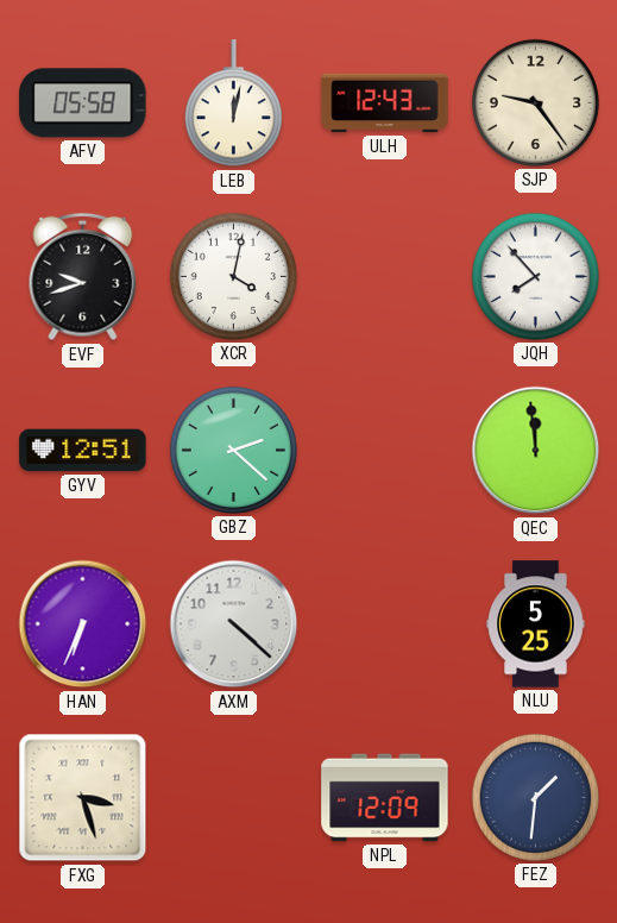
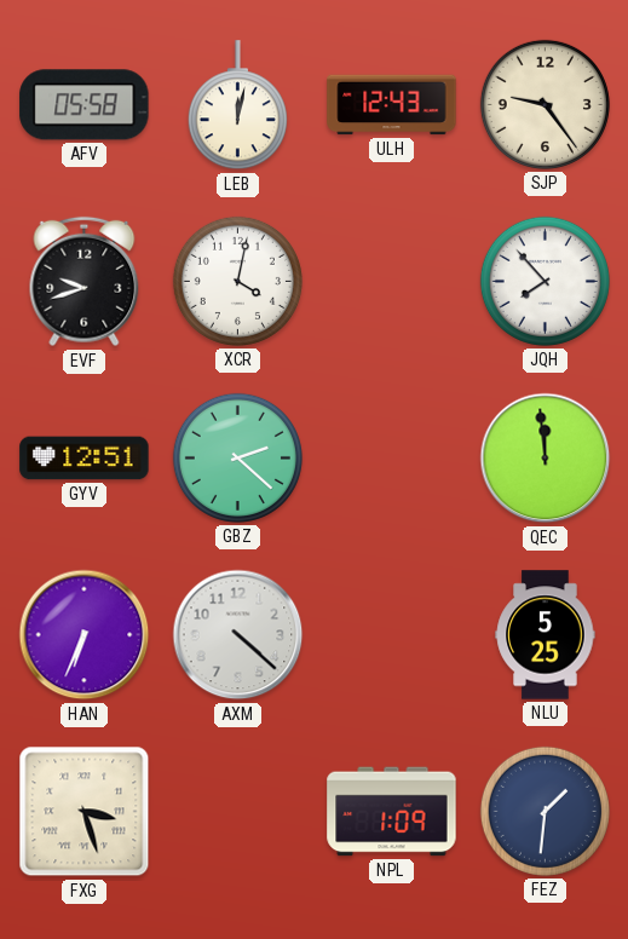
NPL: 12:09 -> 1:09 (392, 812)
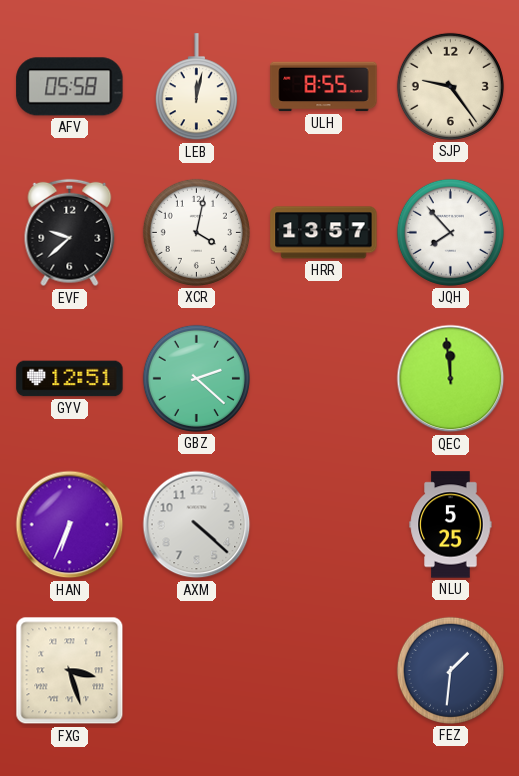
ULH: 12:43 -> 8:55 (324, 87)
EVF: 9:42 -> 9:38 (70, 233)
HRR: none -> 13:57 (324, 233)
NPL: 1:09 -> none (392, 812)
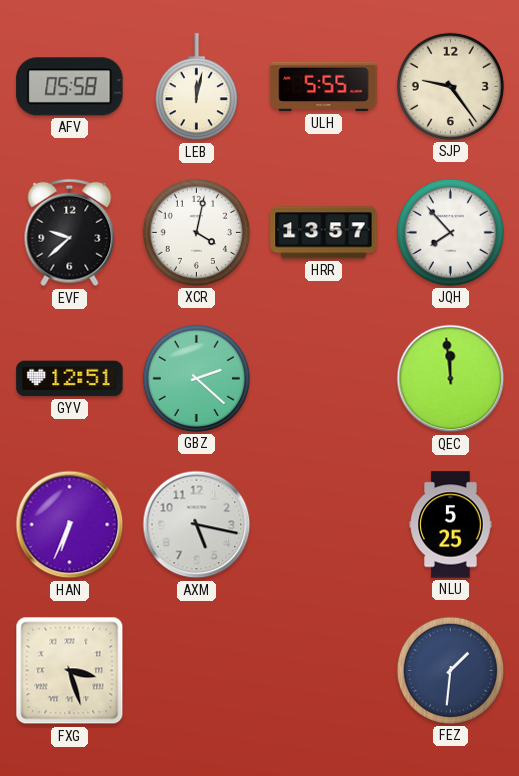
ULH: 8:55 -> 5:55 (324, 87)
AXM: 4:22 -> 5:17 (197, 525)
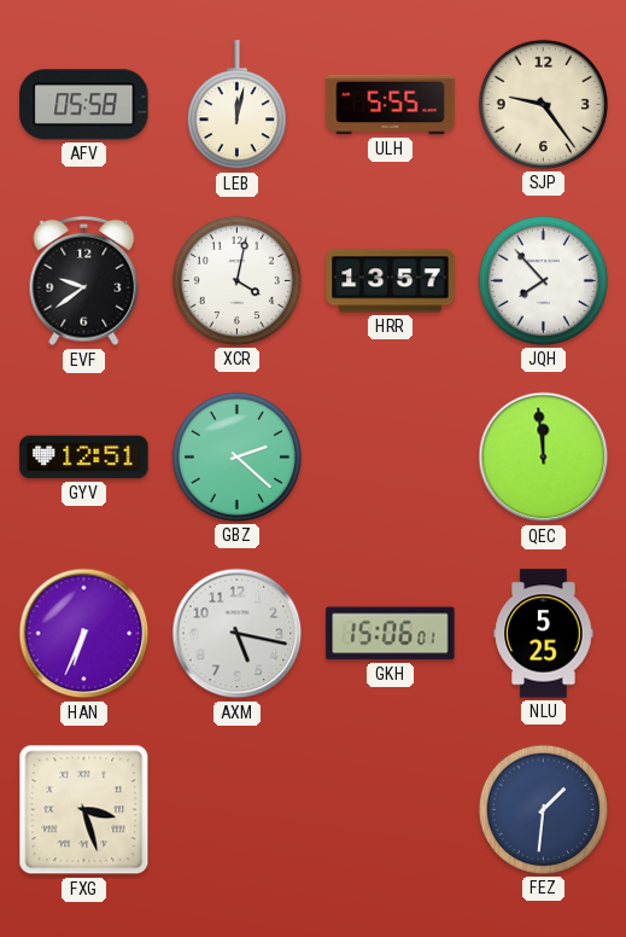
EVF: 9:38 -> 9:39 (84, 281)
GKH: none -> 15:06 (391, 634)
